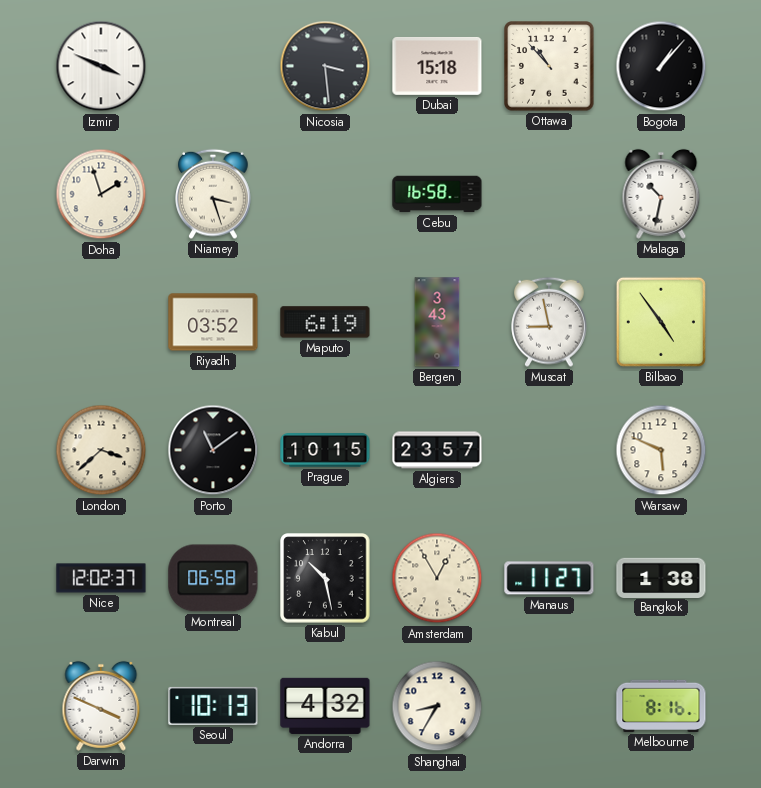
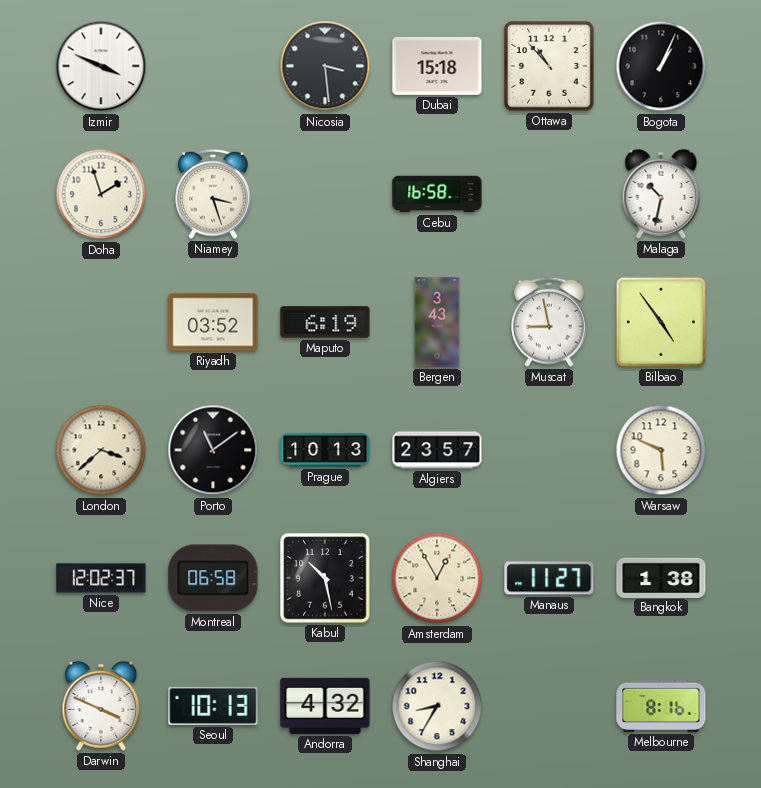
Bogota: 1:07 -> 1:04 (661, 66)
Prague: 10:15 -> 10:13 (325, 450)
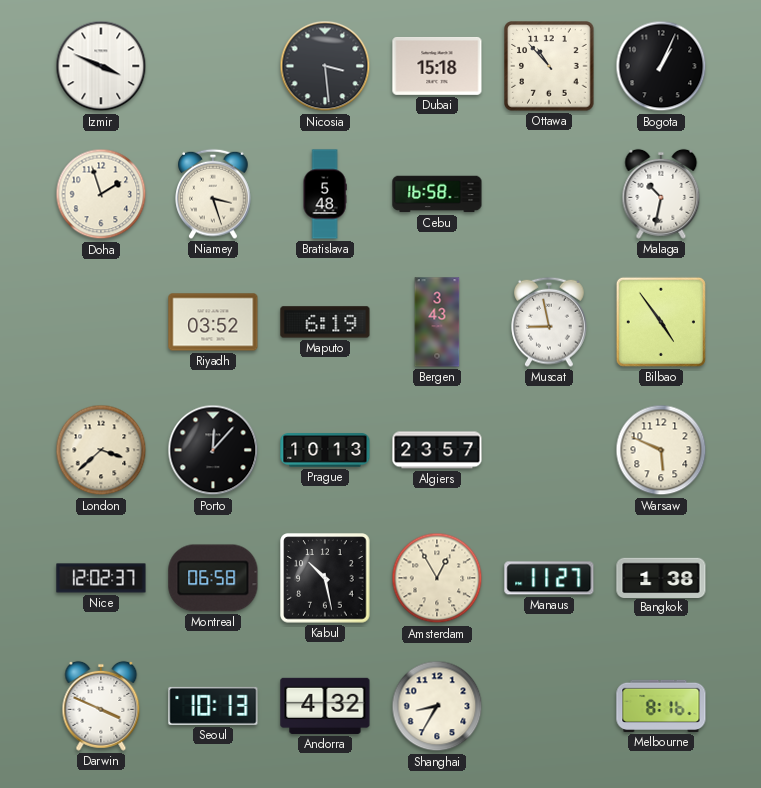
Bratislava: none -> 5:48 (325, 194)
Porto: 11:09 -> 12:07 (213, 450)
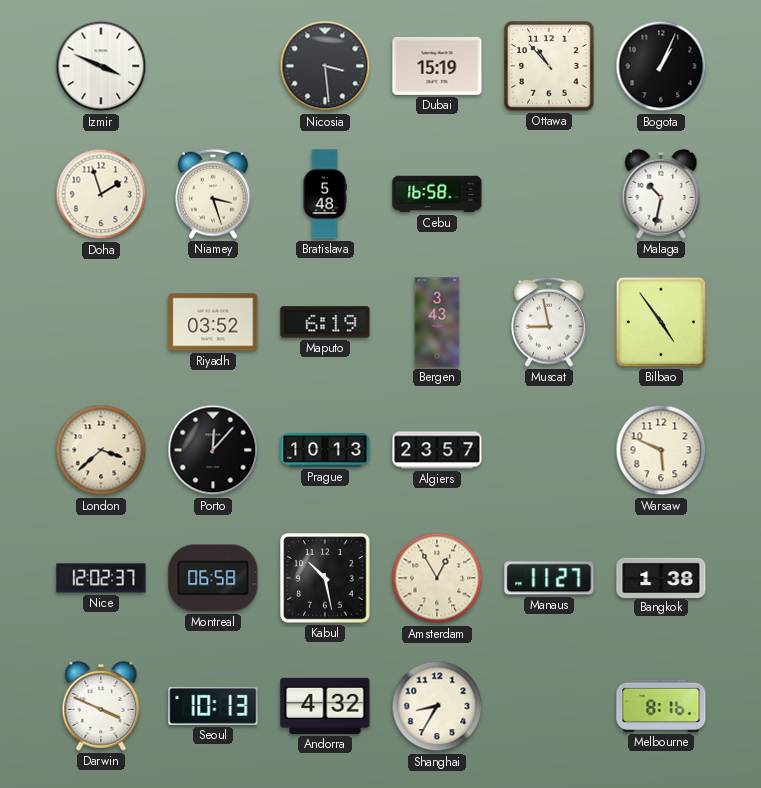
Dubai: 15:18 -> 15:19 (437, 66)
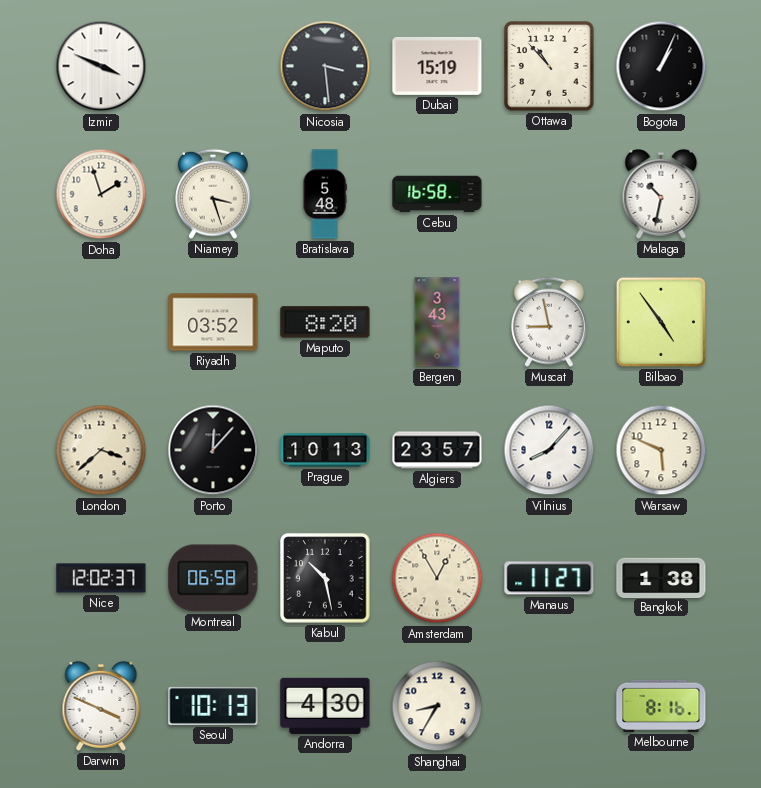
Maputo: 6:19 -> 8:20 (325, 322)
Vilnius: none -> 8:07 (549, 450)
Andorra: 4:32 -> 4:30 (325, 706)
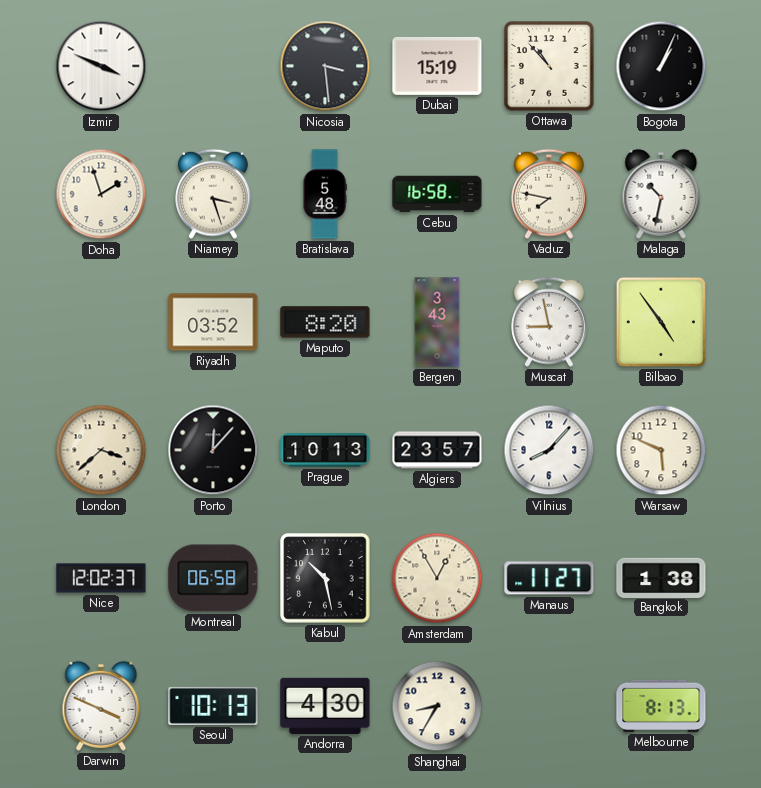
Vaduz: none -> 7:47 (549, 194)
Melbourne: 8:16 -> 8:13 (661, 706)
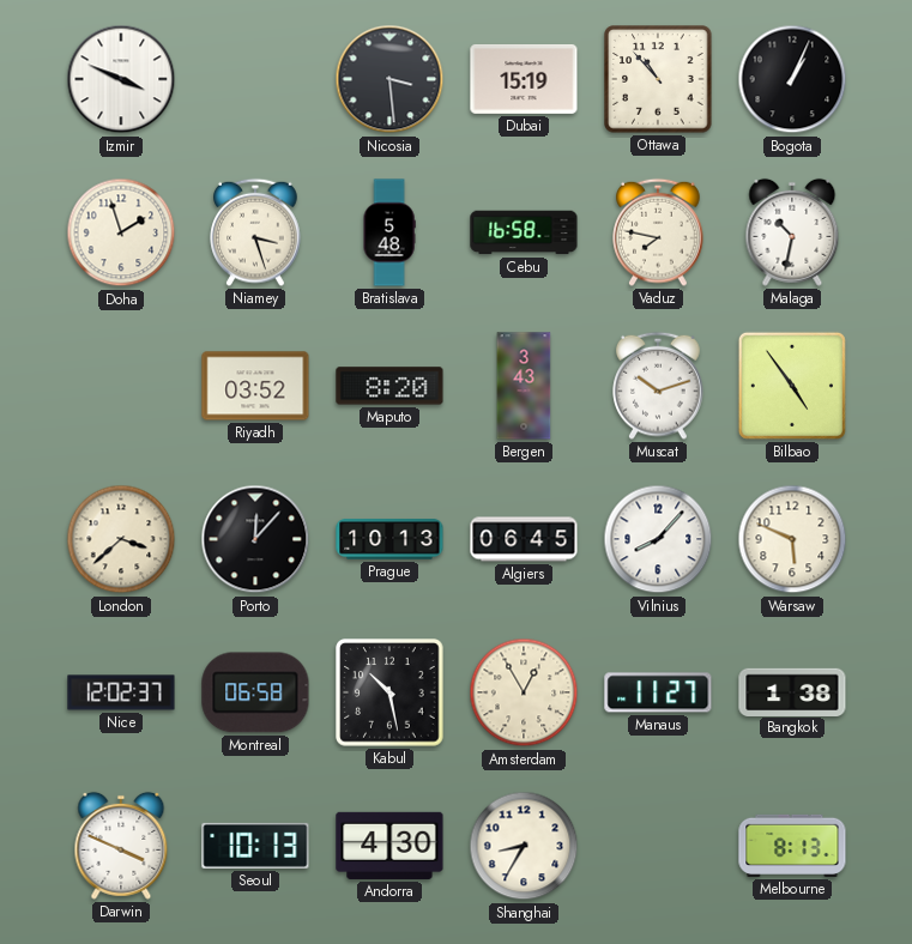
Muscat: 8:58 -> 10:12 (658, 386)
Algiers: 23:57 -> 06:45 (524, 539)
